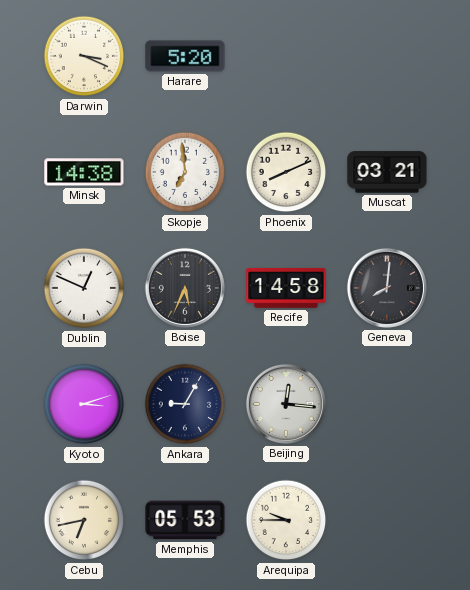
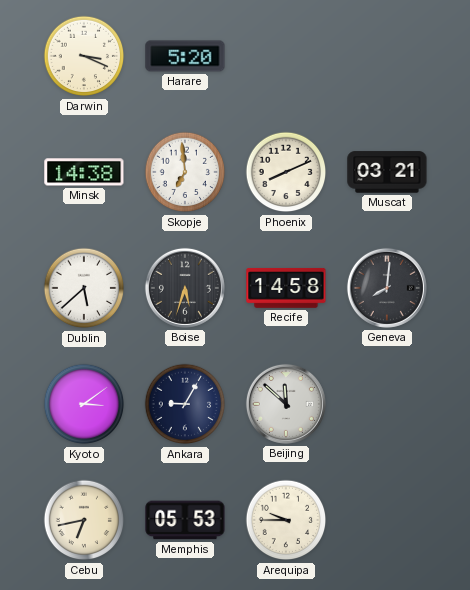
Dublin: 12:49 -> 5:38 (84, 288)
Boise: 5:34 -> 5:33 (185, 288)
Kyoto: 3:12 -> 3:09 (84, 404)
Beijing: 12:16 -> 11:52 (286, 404)
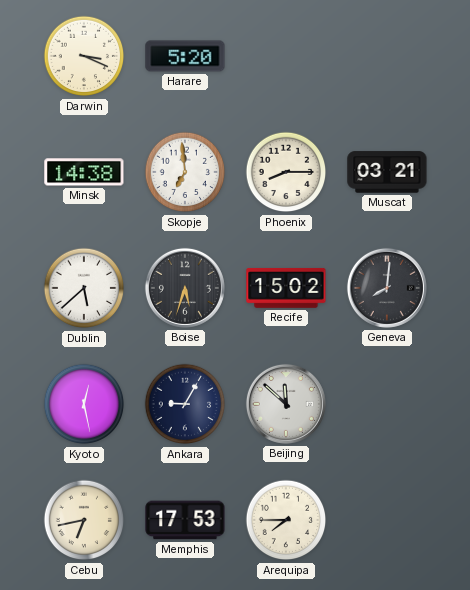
Phoenix: 8:11 -> 8:15 (286, 172)
Recife: 14:58 -> 15:02 (286, 288)
Kyoto: 3:09 -> 12:28 (84, 404)
Memphis: 05:53 -> 17:53 (185, 520)
Arequipa: 9:45 -> 7:45 (286, 520)
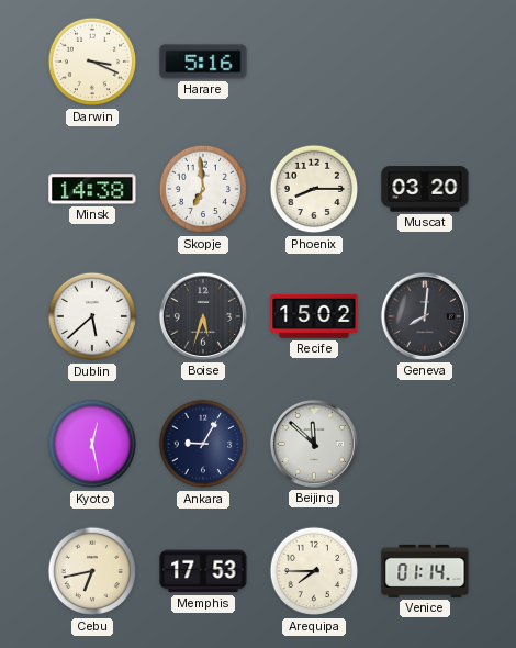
Harare: 5:20 -> 5:16 (203, 62)
Muscat: 03:21 -> 03:20 (425, 189)
Venice: none -> 01:14 (425, 571)
